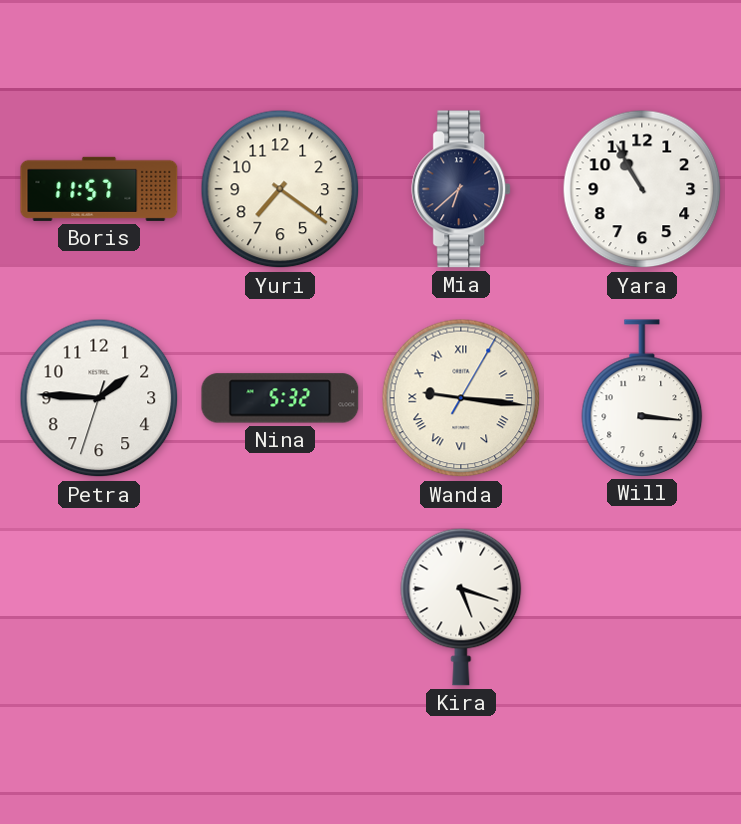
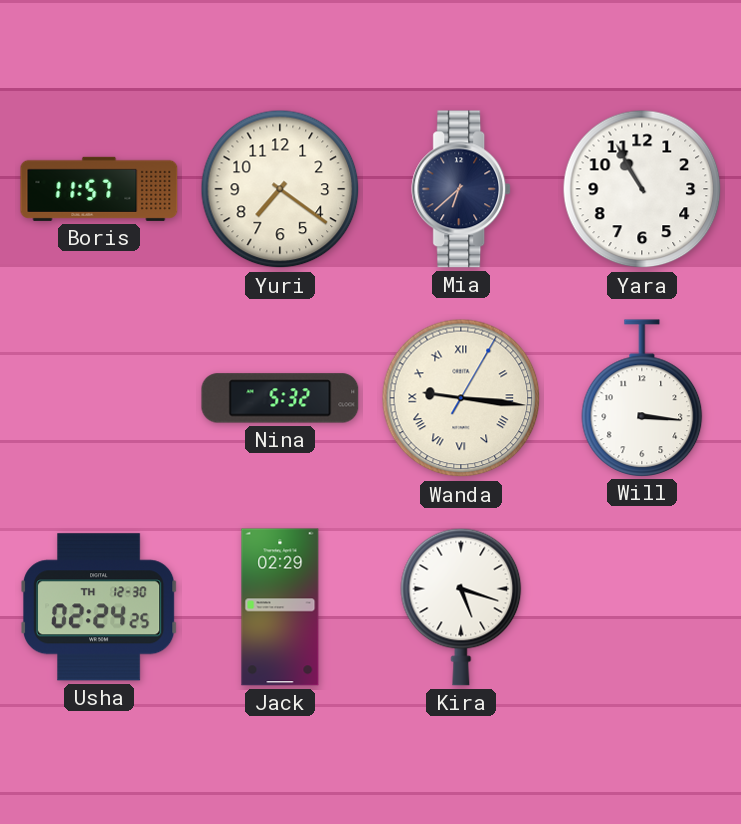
Petra: 1:45 -> none (99, 398)
Usha: none -> 02:24 (100, 607)
Jack: none -> 02:29 (280, 607)
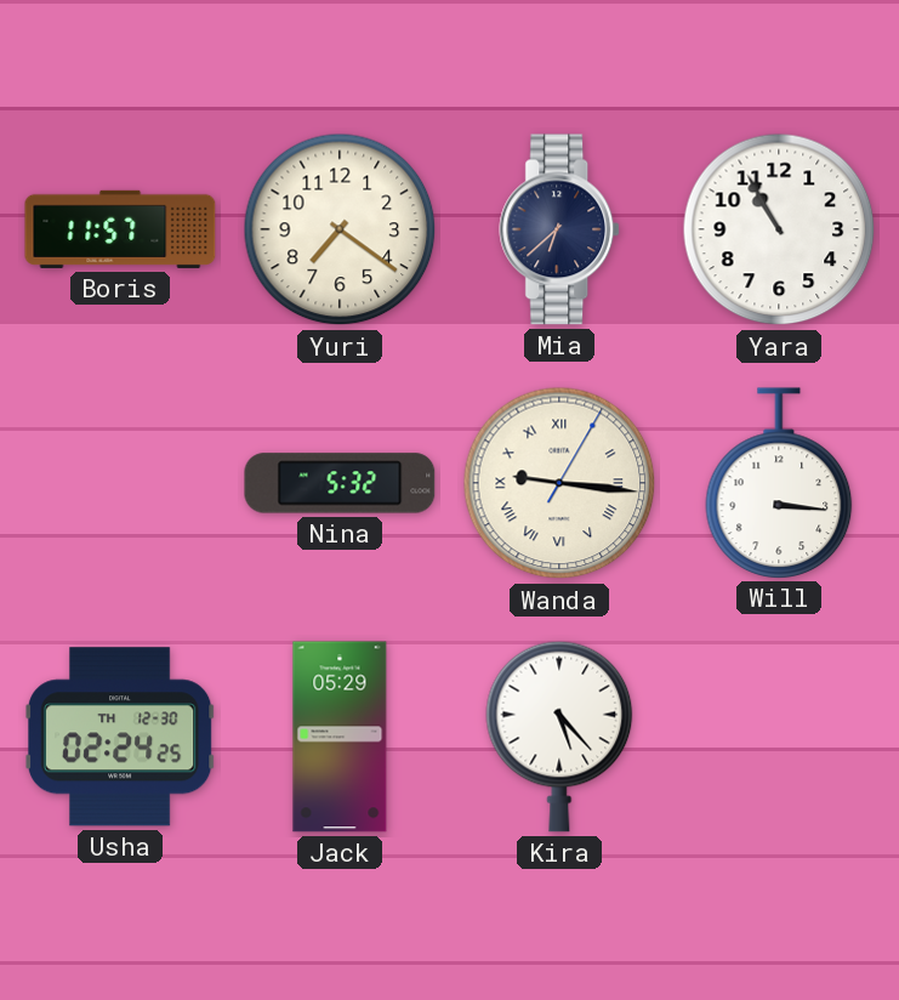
Jack: 02:29 -> 05:29 (340, 737)
Kira: 5:18 -> 5:23 (559, 737)
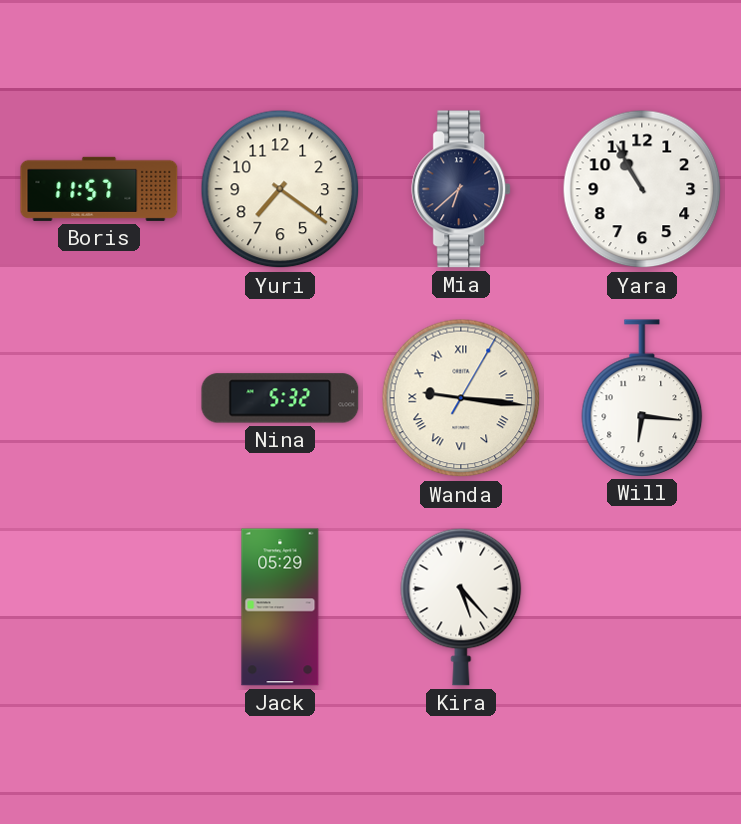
Will: 3:16 -> 6:16 (642, 398)
Usha: 02:24 -> none (121, 737)
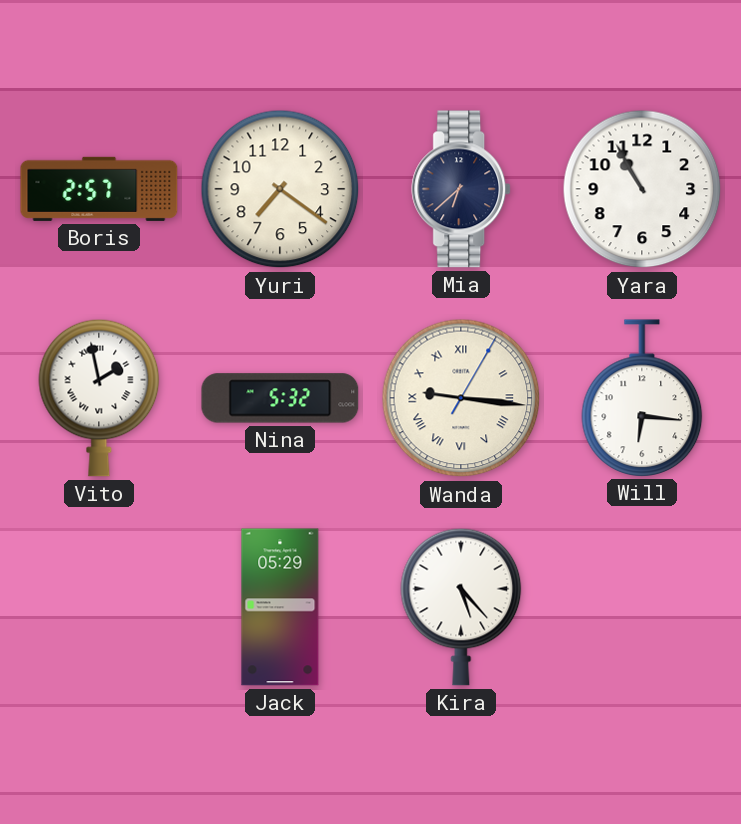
Boris: 11:57 -> 2:57 (99, 189)
Vito: none -> 1:58 (99, 398)
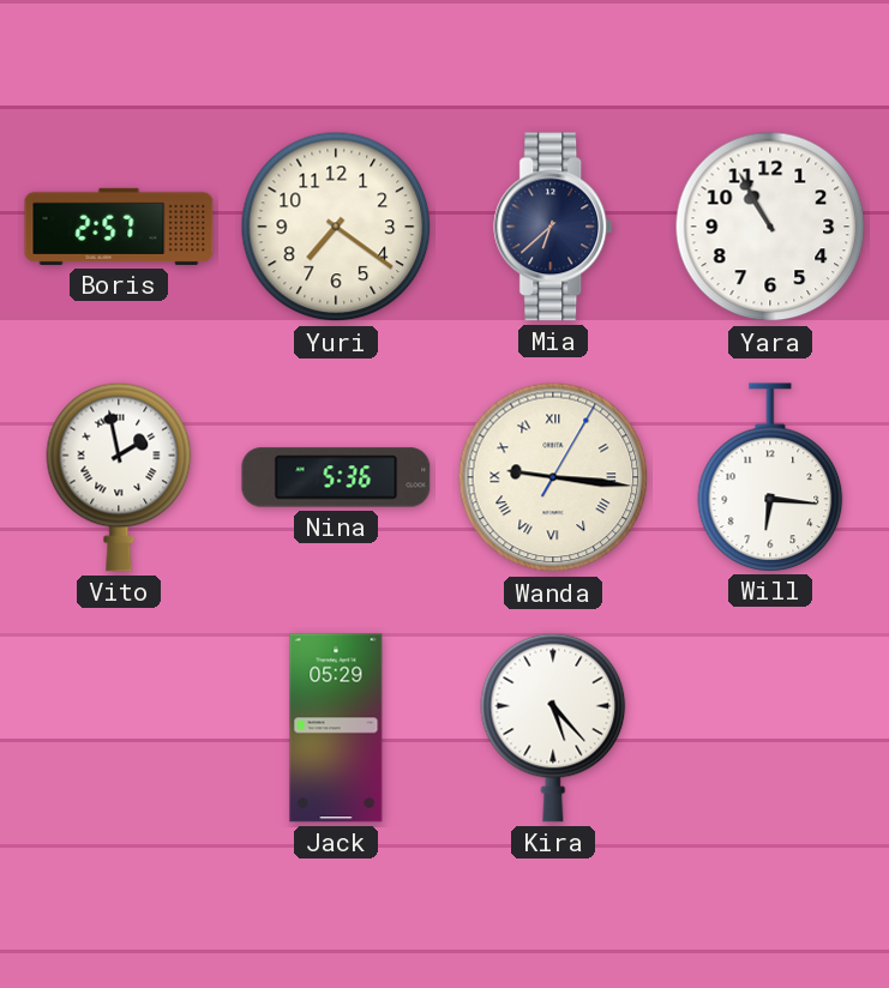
Nina: 5:32 -> 5:36 (336, 477)
